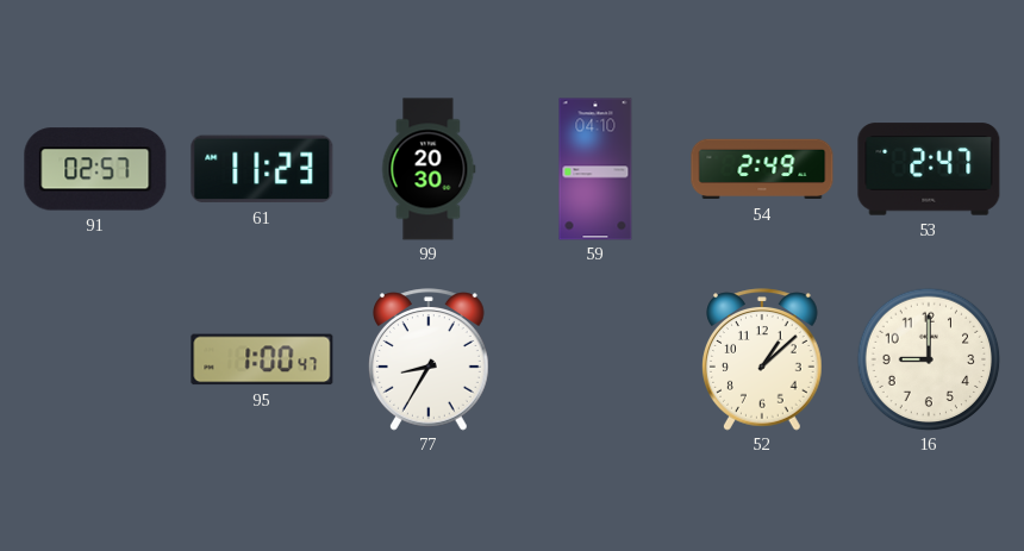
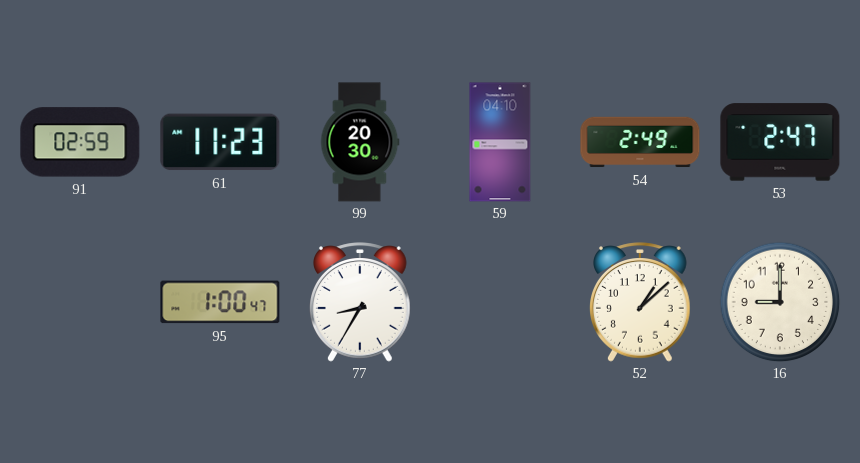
91: 02:57 -> 02:59 (80, 142)
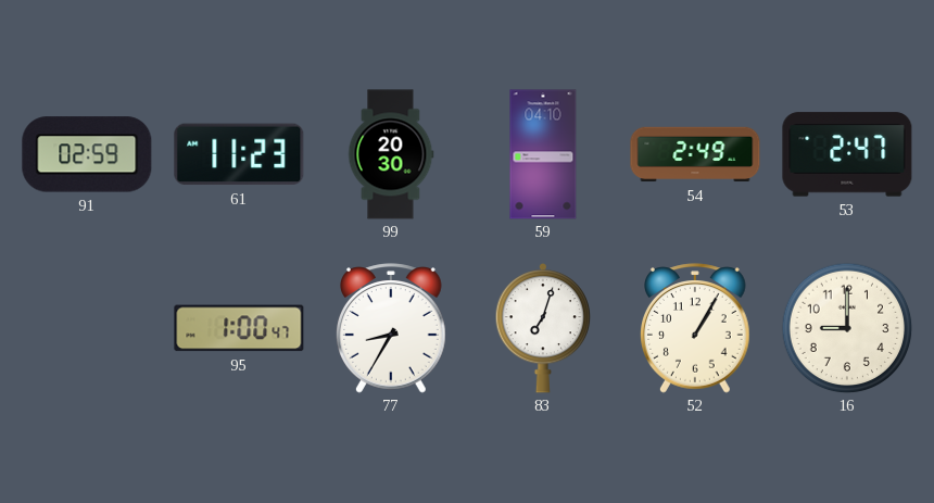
83: none -> 7:03 (543, 328)
52: 1:08 -> 1:05 (696, 328)
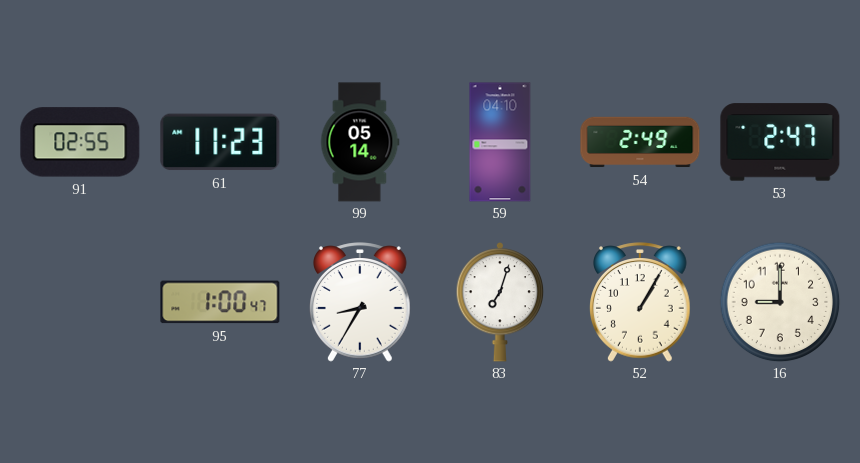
91: 02:59 -> 02:55 (80, 142)
99: 20:30 -> 05:14 (360, 142)
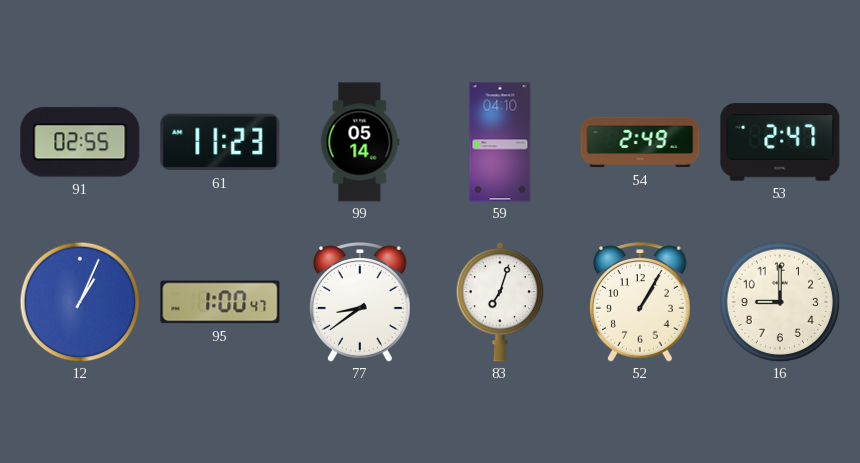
12: none -> 1:04 (80, 302)
77: 8:35 -> 8:39 (361, 302)
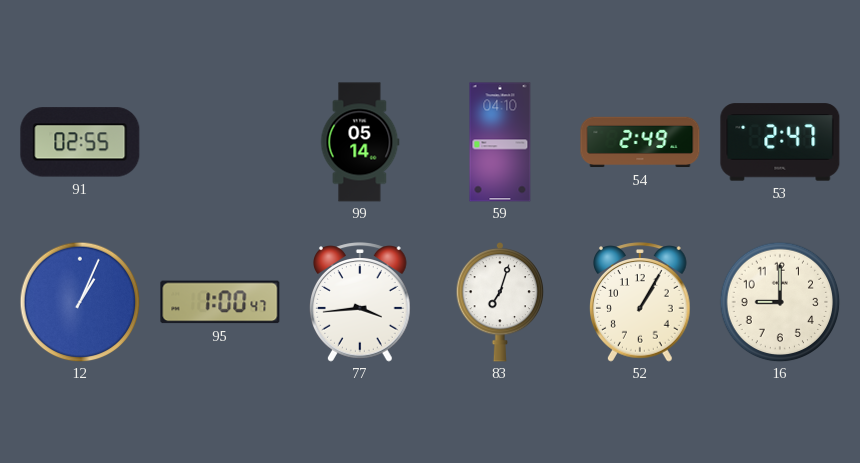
61: 11:23 -> none (220, 142)
77: 8:39 -> 3:44 (361, 302)
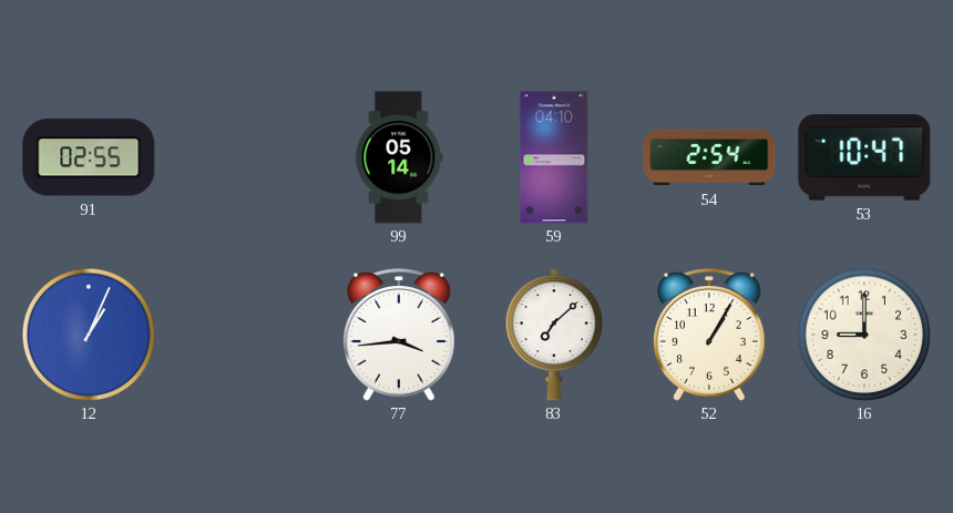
54: 2:49 -> 2:54 (709, 157)
53: 2:47 -> 10:47 (864, 157)
95: 1:00 -> none (220, 302)
83: 7:03 -> 7:08 (554, 335)
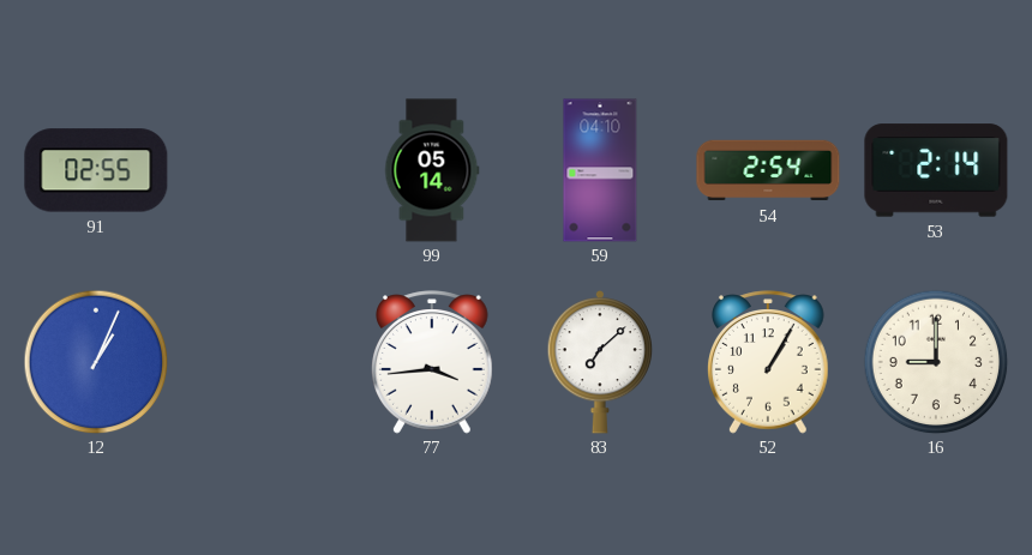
53: 10:47 -> 2:14 (936, 170)
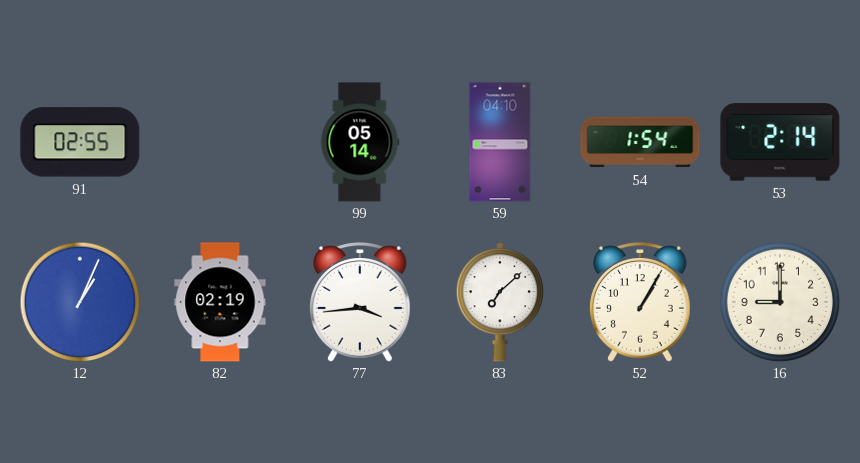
54: 2:54 -> 1:54 (640, 142)
82: none -> 02:19 (220, 302)
